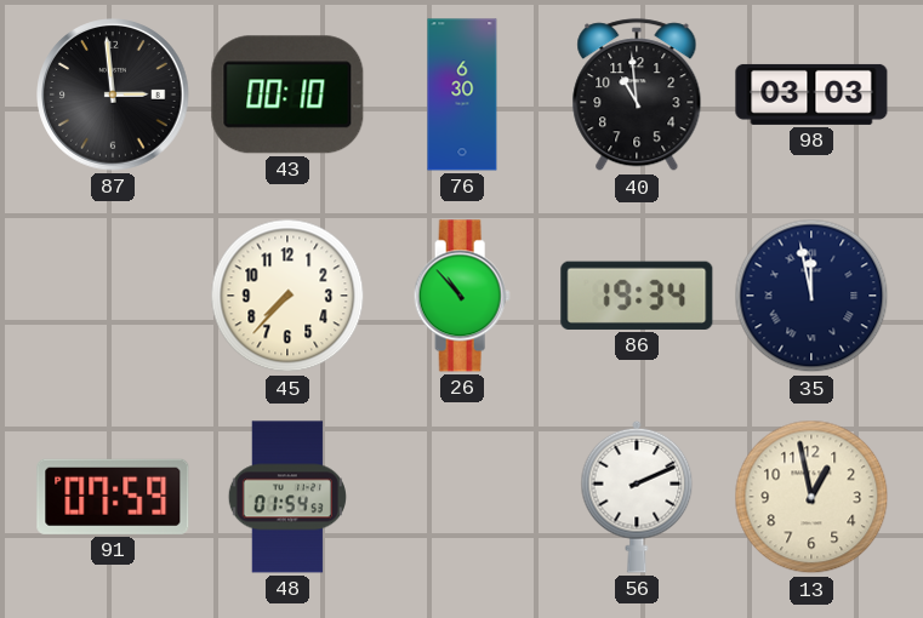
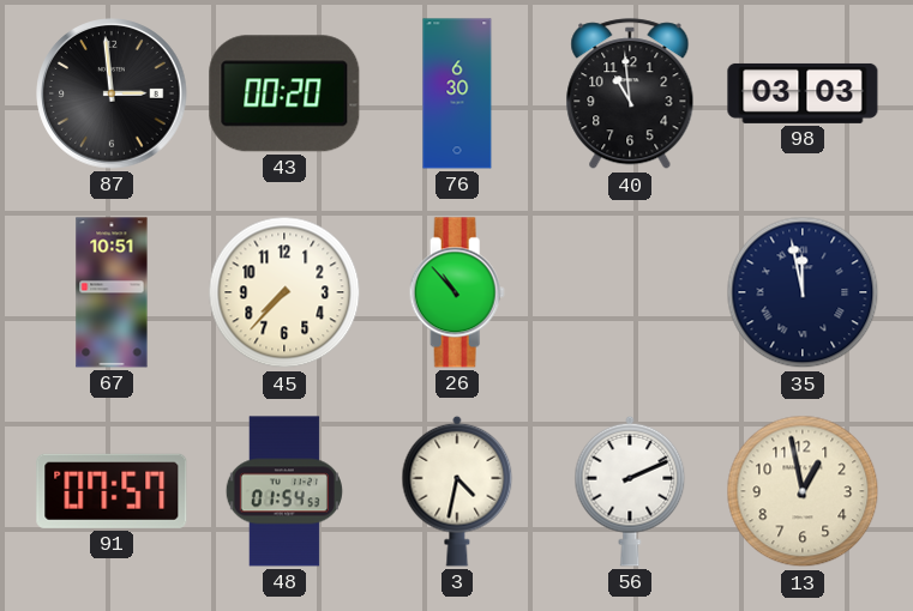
43: 00:10 -> 00:20 (284, 93)
67: none -> 10:51 (112, 292)
86: 19:34 -> none (637, 296)
91: 07:59 -> 07:57 (112, 491)
3: none -> 4:32 (457, 491)
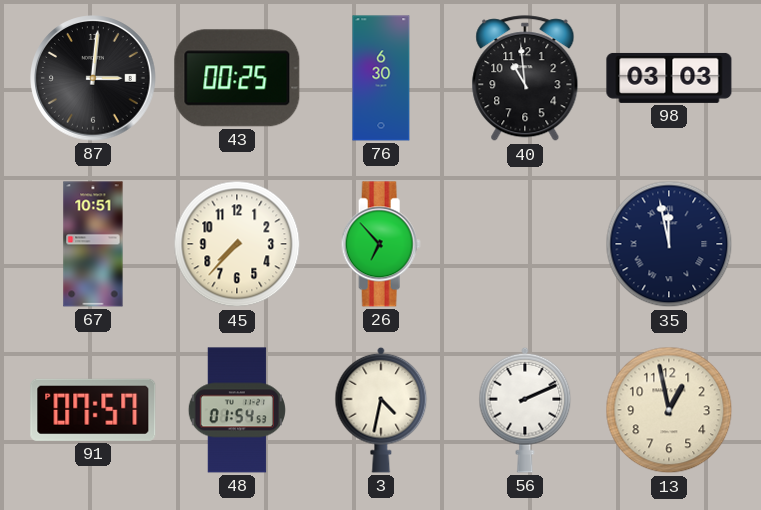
87: 2:59 -> 3:01 (93, 78)
43: 00:20 -> 00:25 (237, 78)
26: 10:53 -> 6:53 (381, 244)
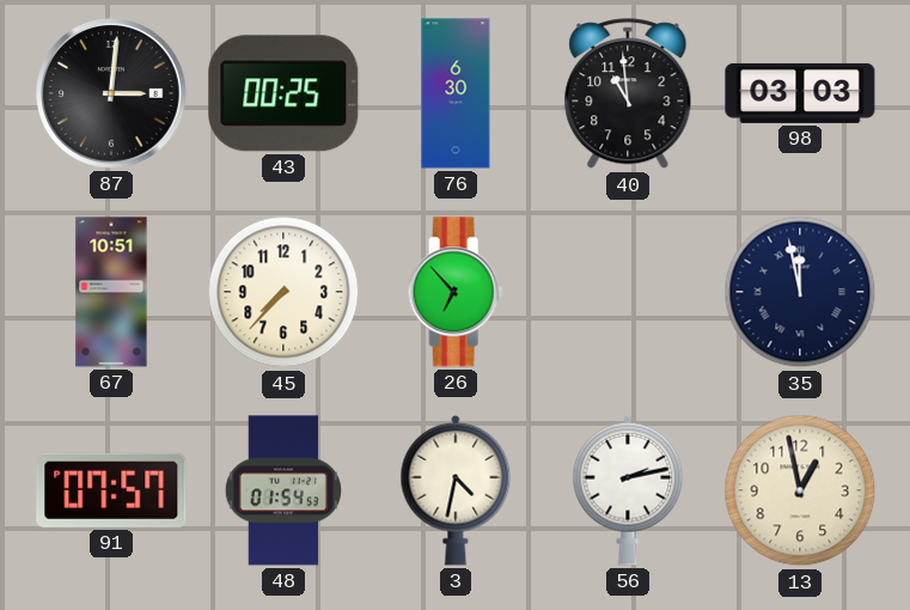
56: 2:11 -> 2:13 (628, 490)
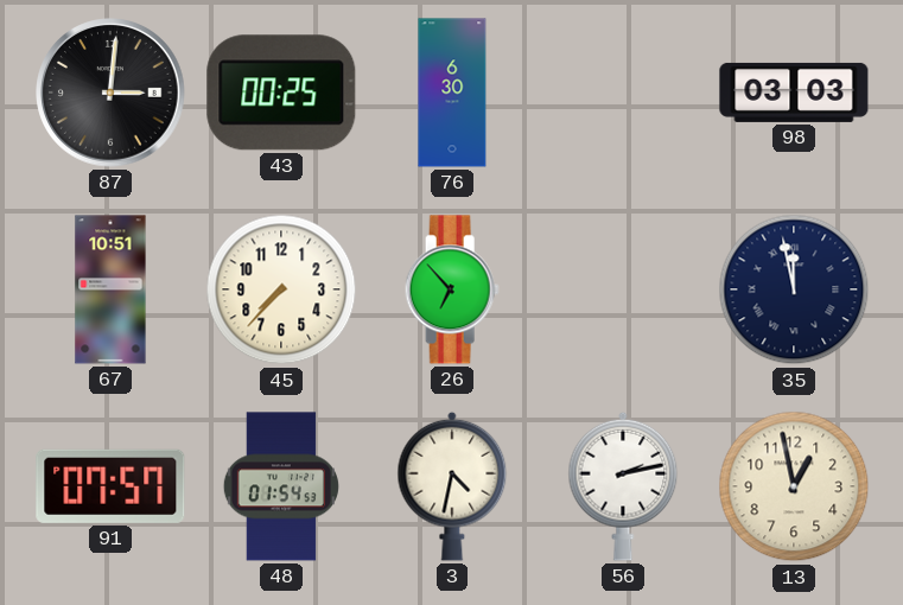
40: 10:59 -> none (628, 94)
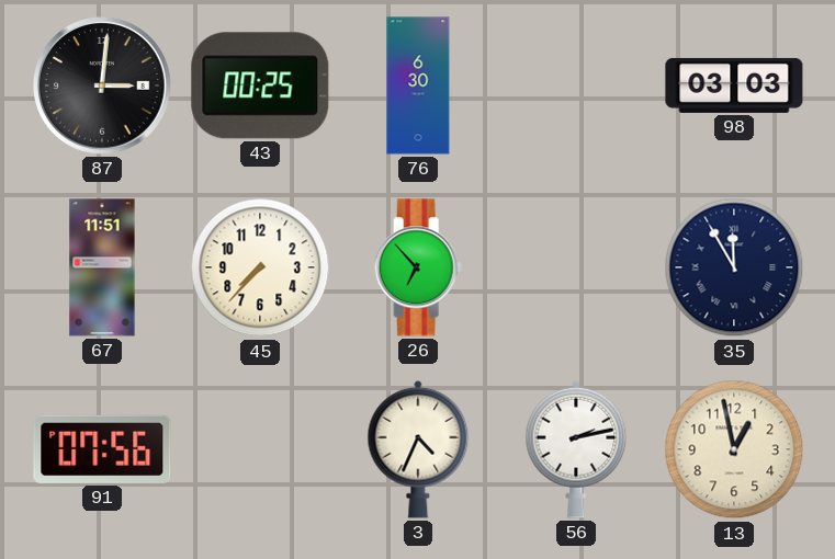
67: 10:51 -> 11:51 (102, 267)
35: 11:58 -> 11:55 (734, 267)
91: 07:57 -> 07:56 (102, 449)
48: 01:54 -> none (281, 486)
3: 4:32 -> 4:34 (418, 449)
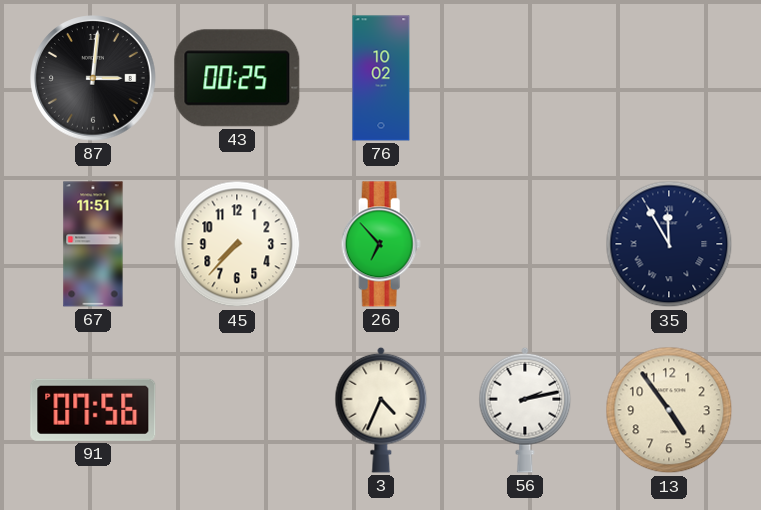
76: 6:30 -> 10:02 (381, 78)
98: 03:03 -> none (734, 85)
13: 12:58 -> 4:54 (669, 410)
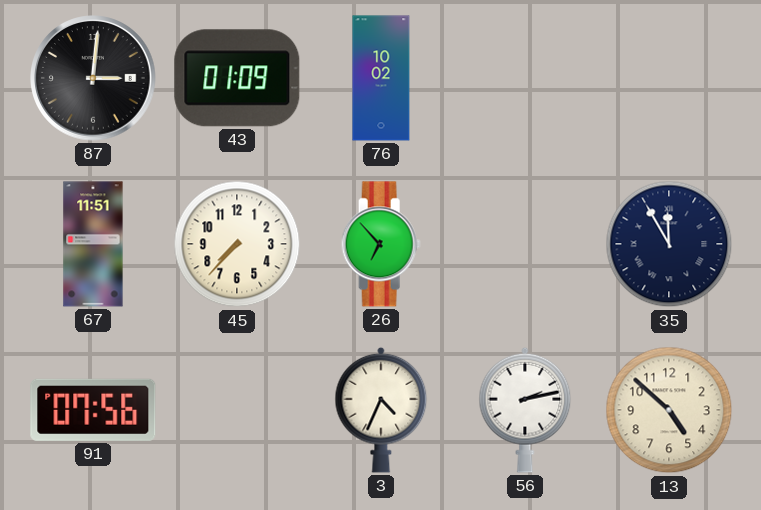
43: 00:25 -> 01:09 (237, 78)
13: 4:54 -> 4:52 (669, 410)
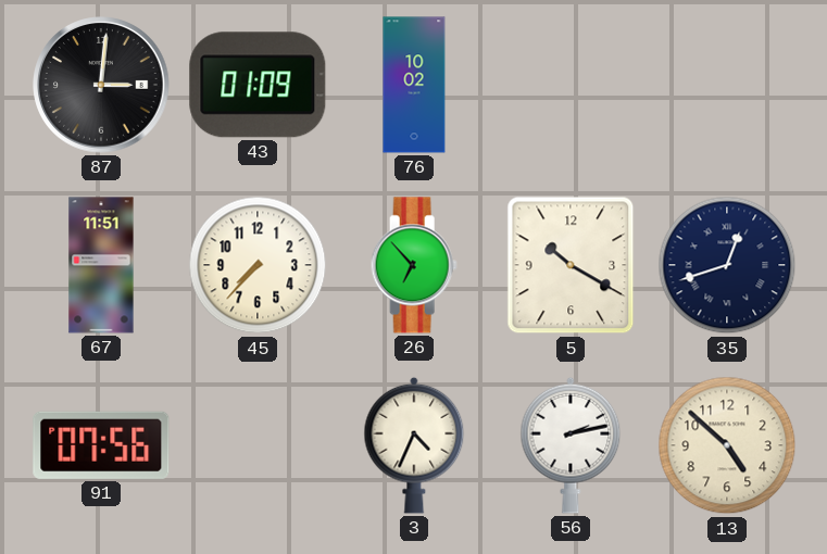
5: none -> 10:20 (571, 265)
35: 11:55 -> 12:42 (727, 265)
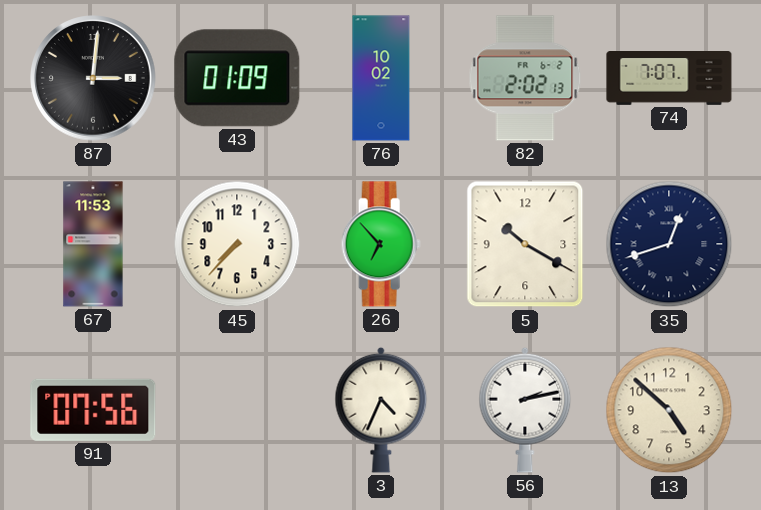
82: none -> 2:02 (525, 78)
74: none -> 7:07 (669, 79)
67: 11:51 -> 11:53 (93, 244)
